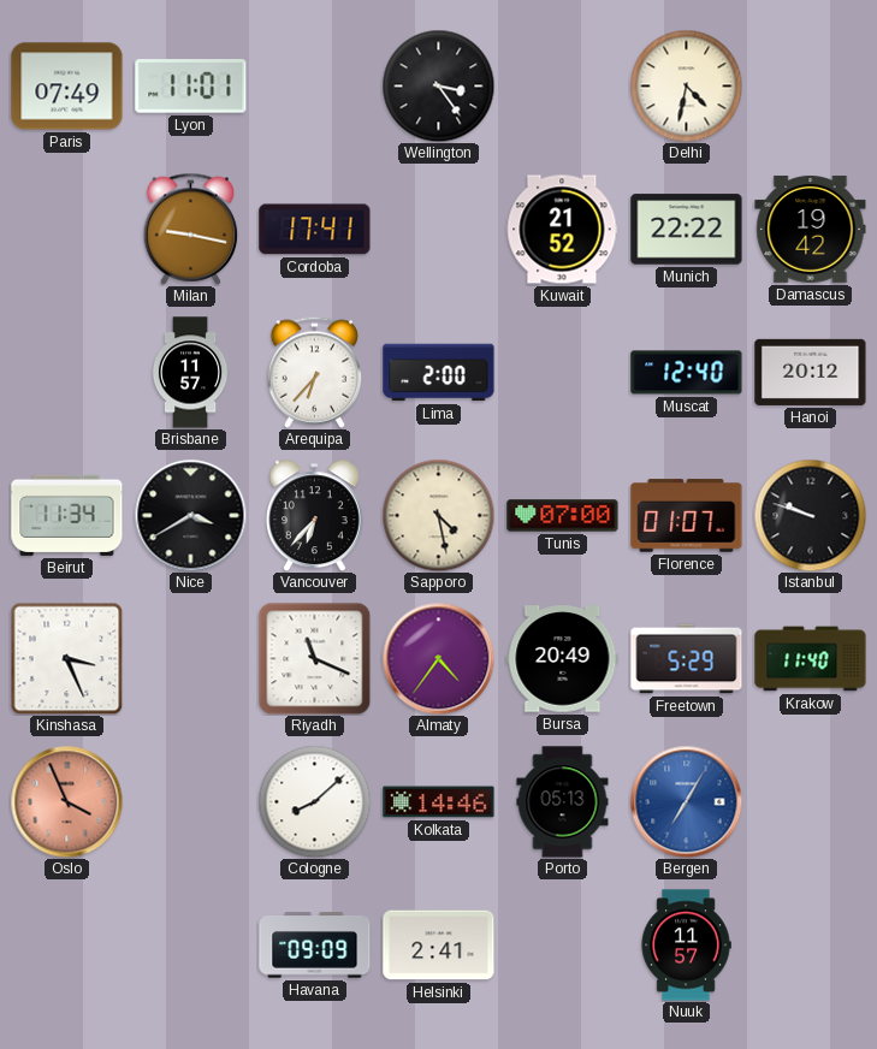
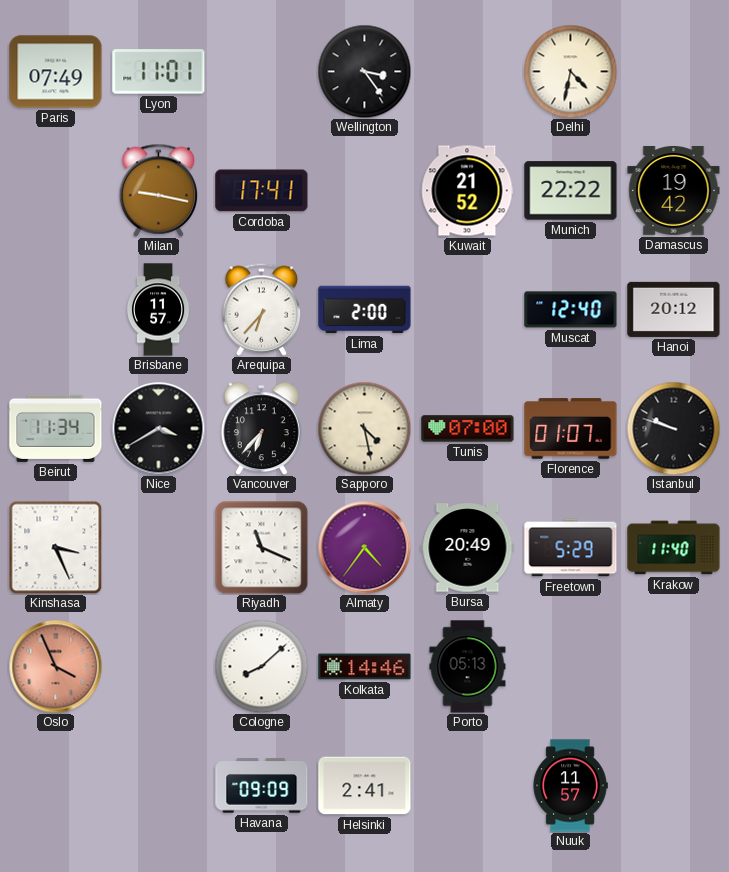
Bergen: 7:05 -> none (686, 801)
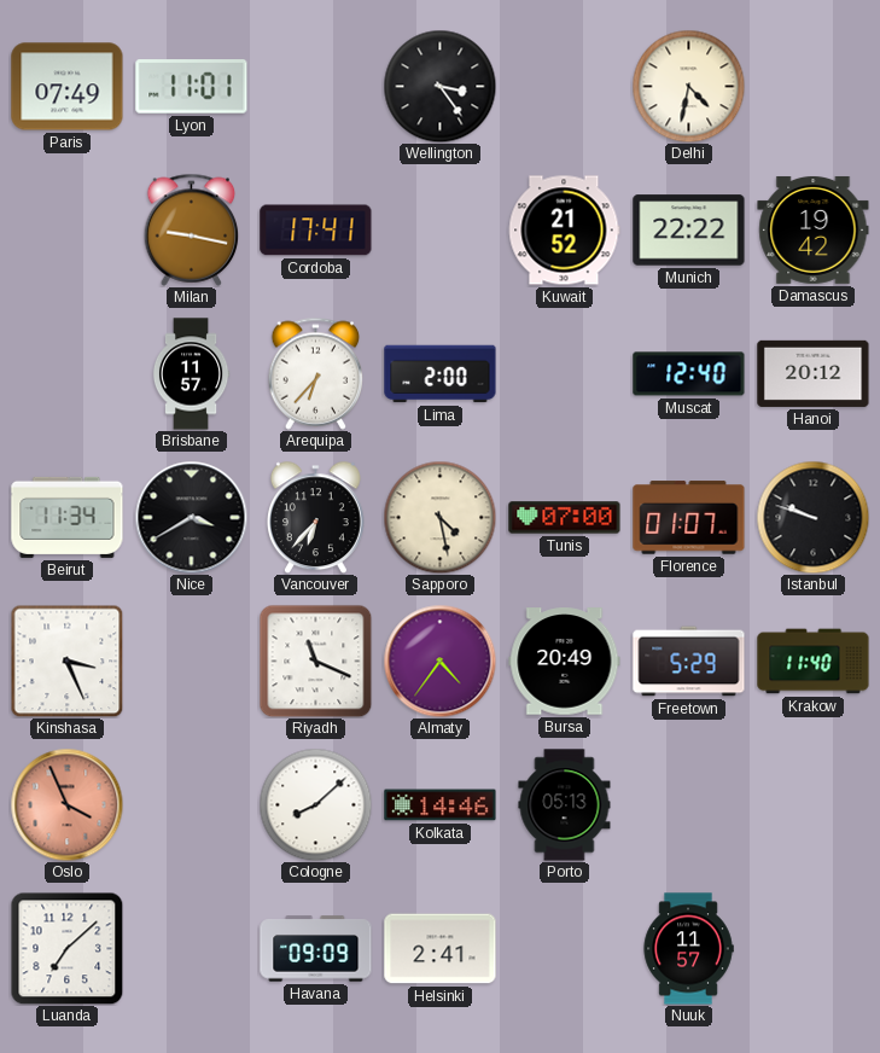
Luanda: none -> 7:08 (66, 948)
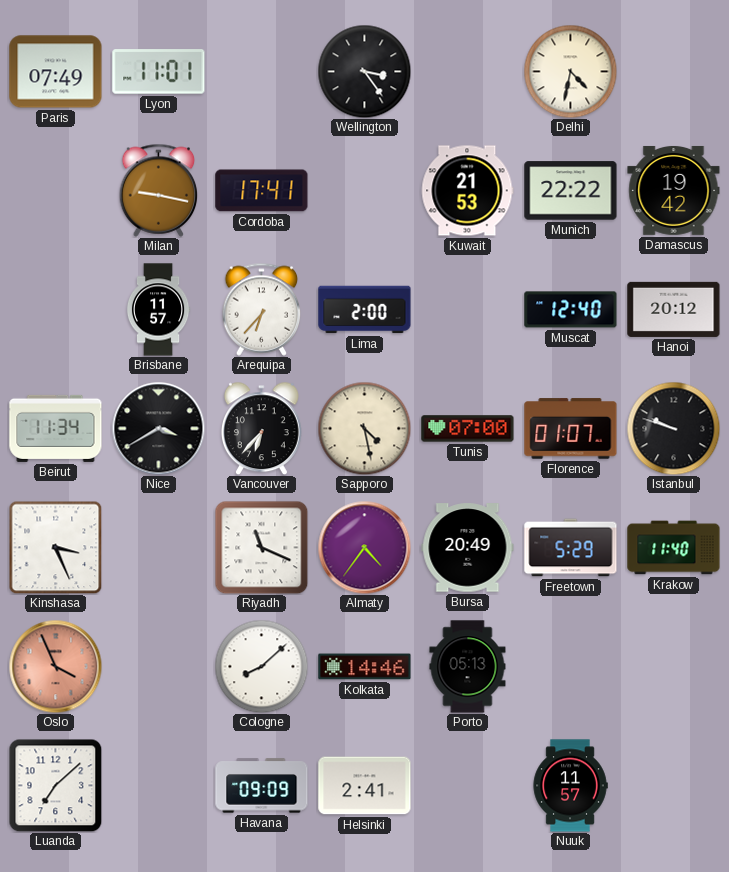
Kuwait: 21:52 -> 21:53 (467, 191)
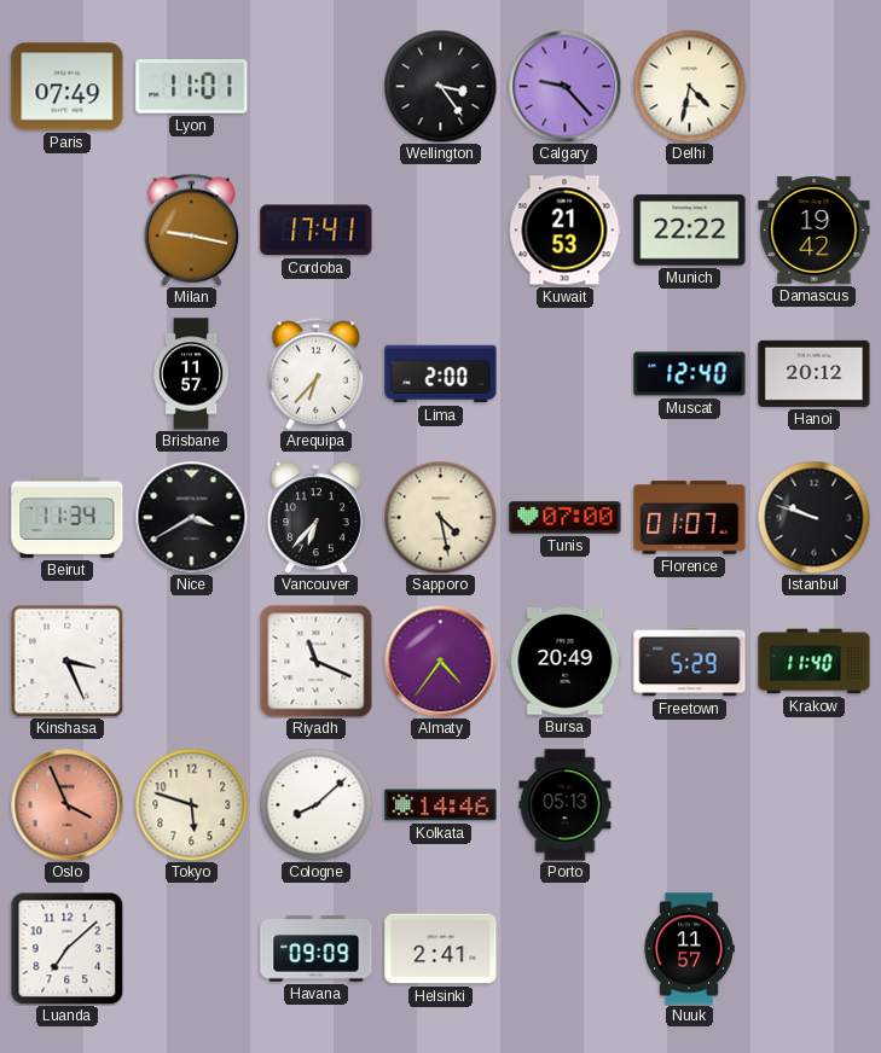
Calgary: none -> 9:23 (564, 86)
Tokyo: none -> 5:48 (191, 804)
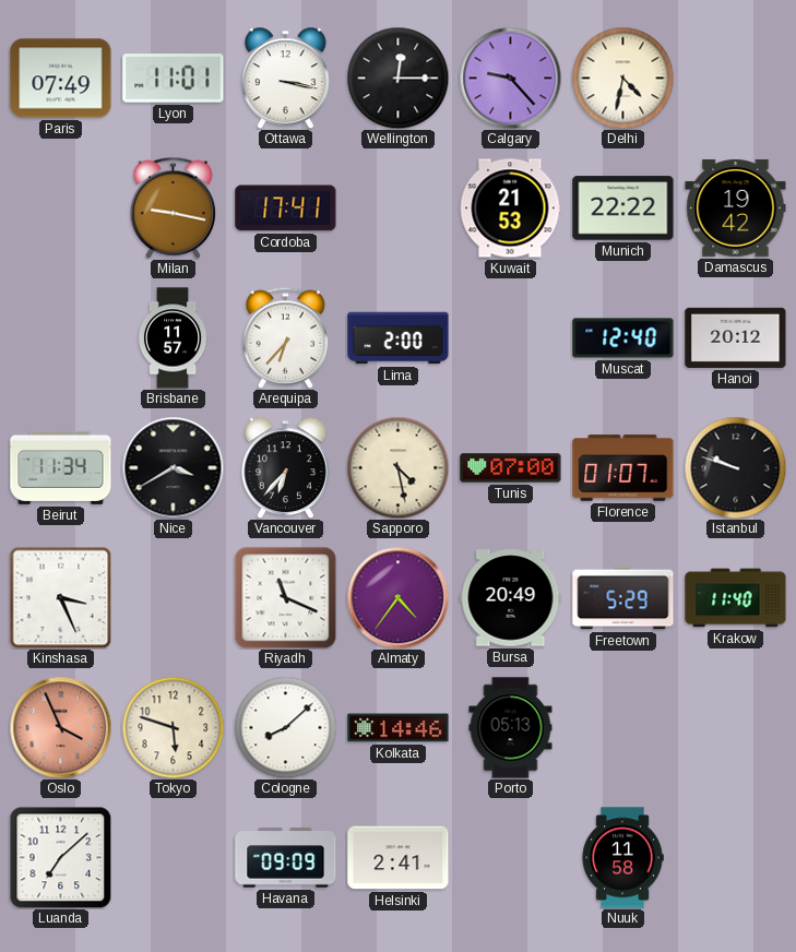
Ottawa: none -> 3:17 (285, 78)
Wellington: 3:24 -> 12:15 (397, 78)
Nuuk: 11:57 -> 11:58 (622, 858)
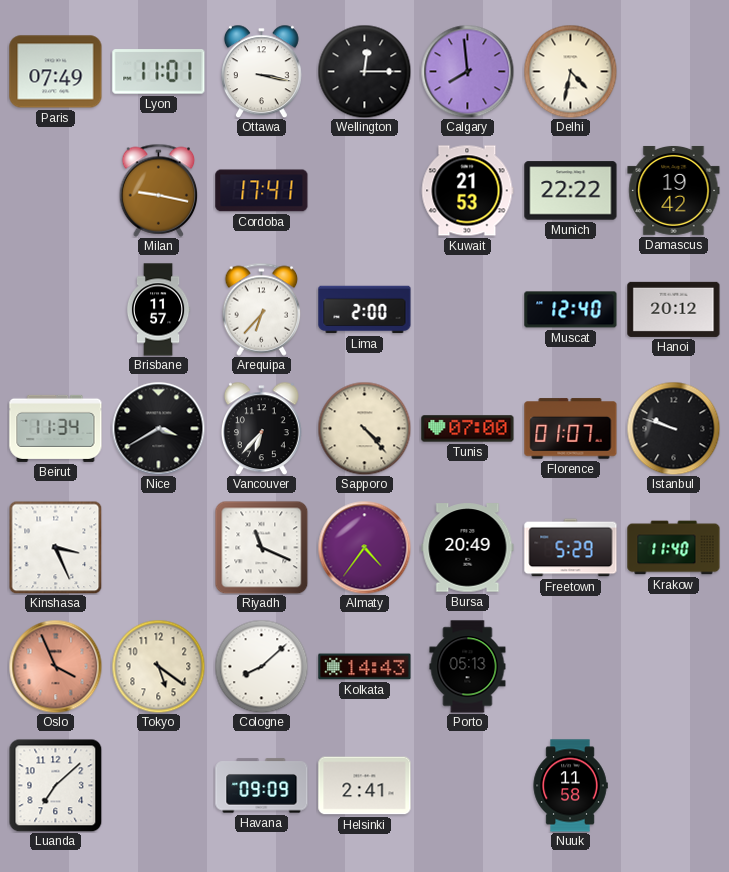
Calgary: 9:23 -> 7:59 (467, 71)
Sapporo: 4:28 -> 4:23 (364, 428)
Tokyo: 5:48 -> 5:21 (158, 666)
Kolkata: 14:46 -> 14:43 (365, 667)
